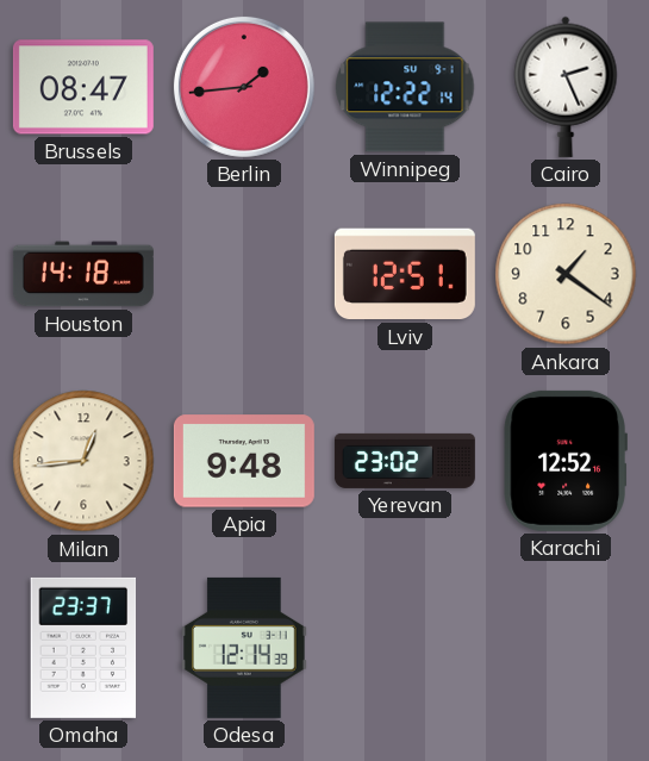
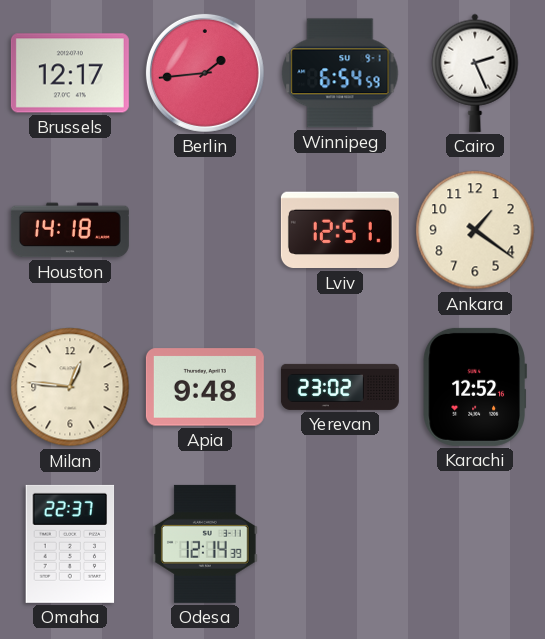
Brussels: 08:47 -> 12:17 (70, 73)
Winnipeg: 12:22 -> 6:54 (340, 73)
Milan: 12:44 -> 12:46 (70, 387)
Omaha: 23:37 -> 22:37 (70, 544)
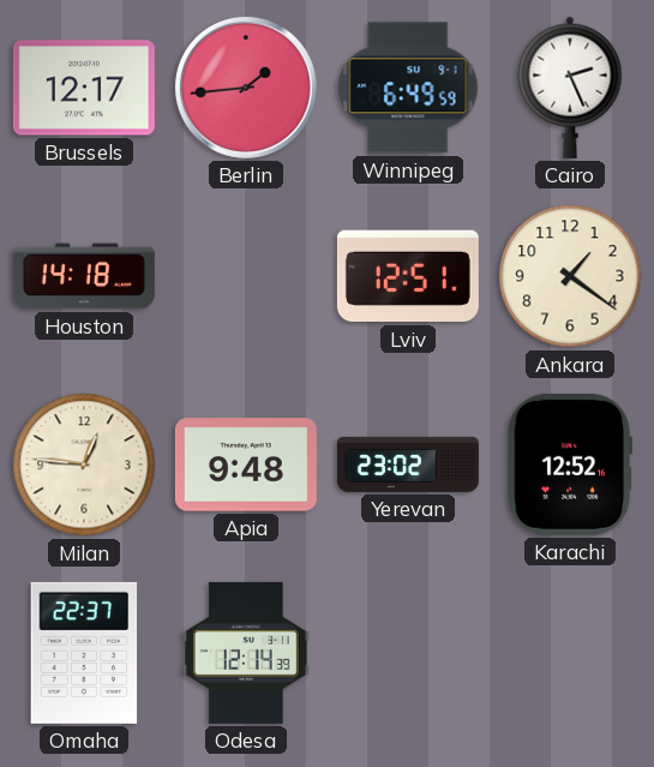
Winnipeg: 6:54 -> 6:49 (408, 88)
